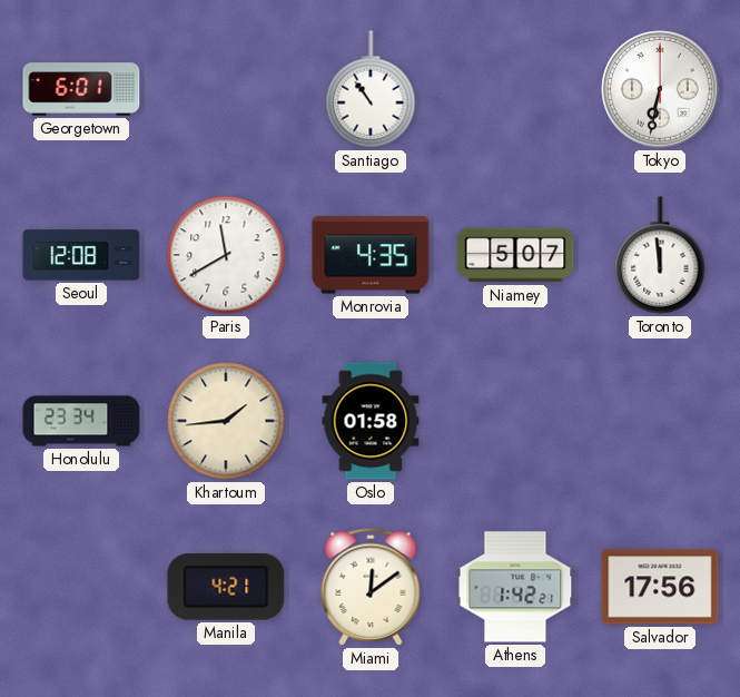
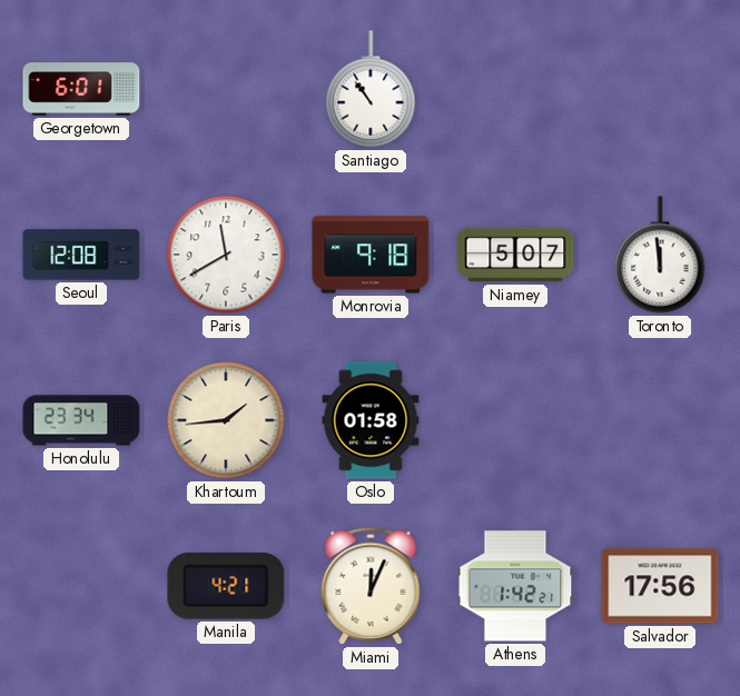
Tokyo: 6:32 -> none (660, 89)
Monrovia: 4:35 -> 9:18 (371, 255)
Miami: 12:09 -> 12:04 (371, 586)
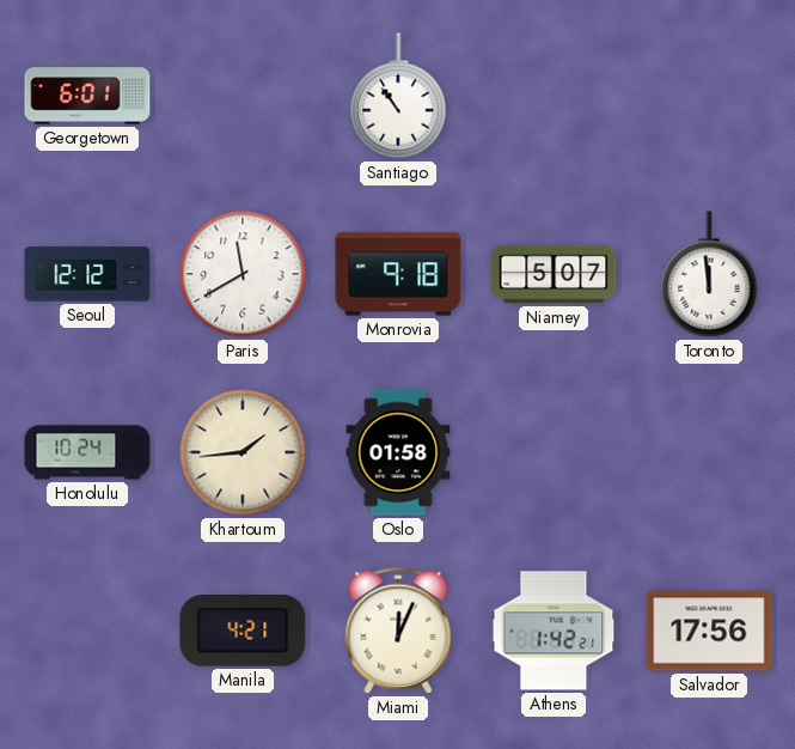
Seoul: 12:08 -> 12:12 (87, 274)
Honolulu: 23:34 -> 10:24 (87, 452)
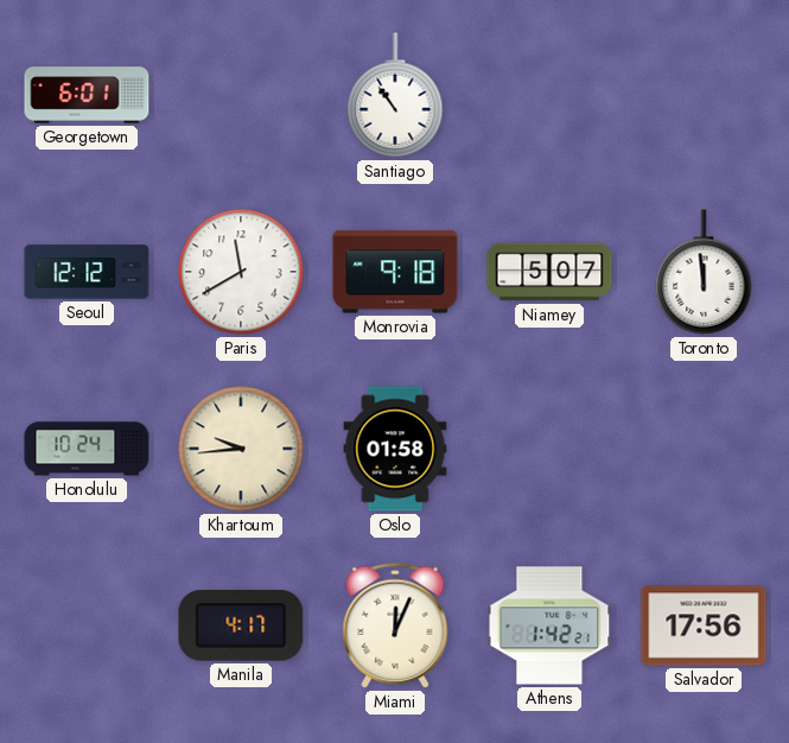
Khartoum: 1:44 -> 9:44 (241, 449)
Manila: 4:21 -> 4:17 (241, 627)
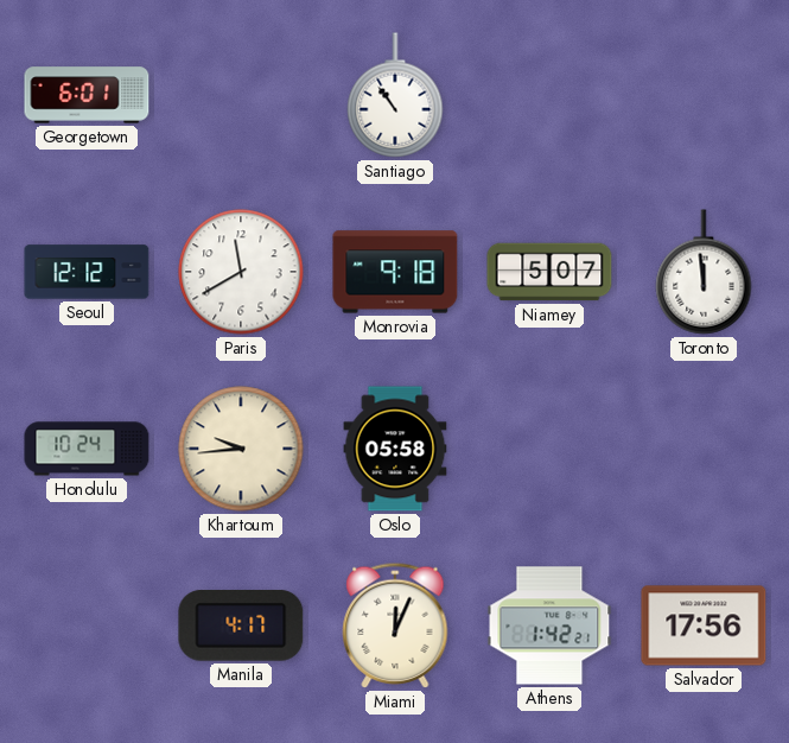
Oslo: 01:58 -> 05:58 (395, 449)
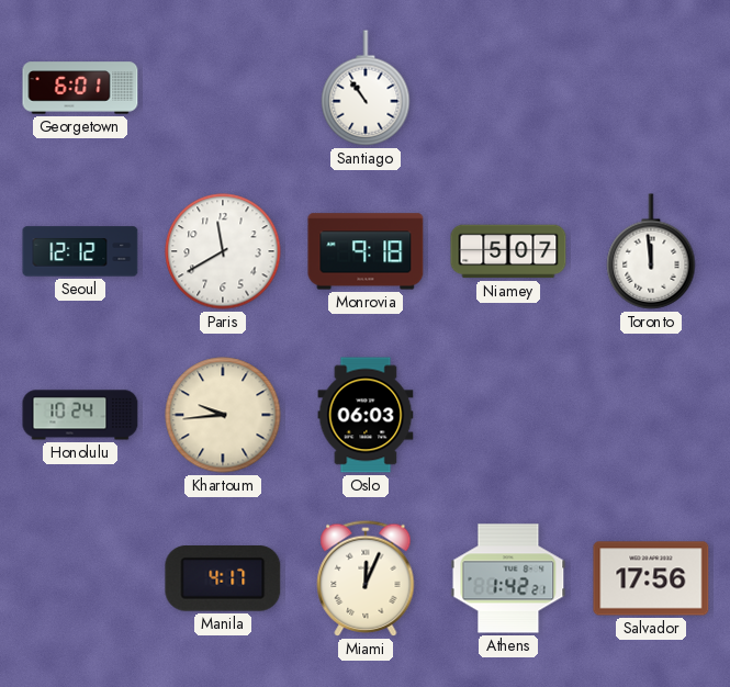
Oslo: 05:58 -> 06:03 (366, 415)
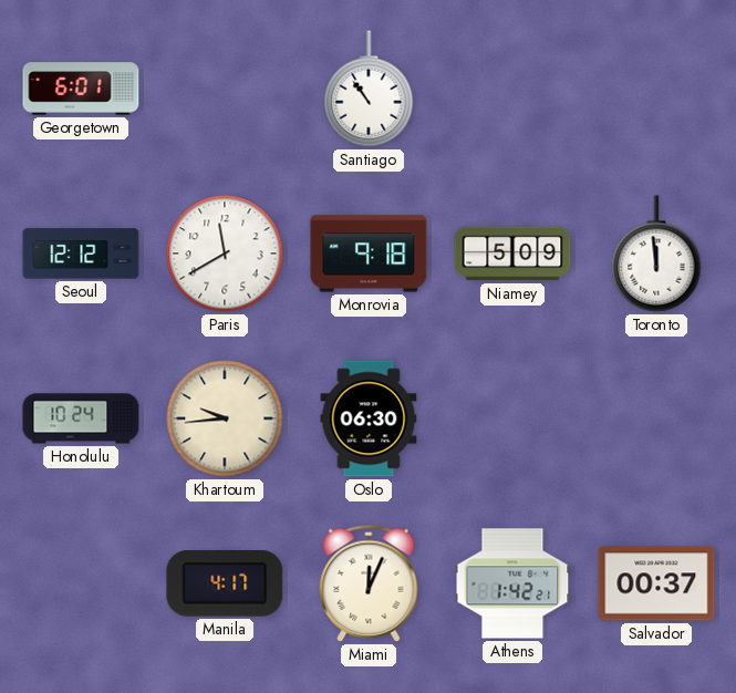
Niamey: 5:07 -> 5:09 (512, 254)
Oslo: 06:03 -> 06:30 (369, 418)
Salvador: 17:56 -> 00:37 (656, 583)
